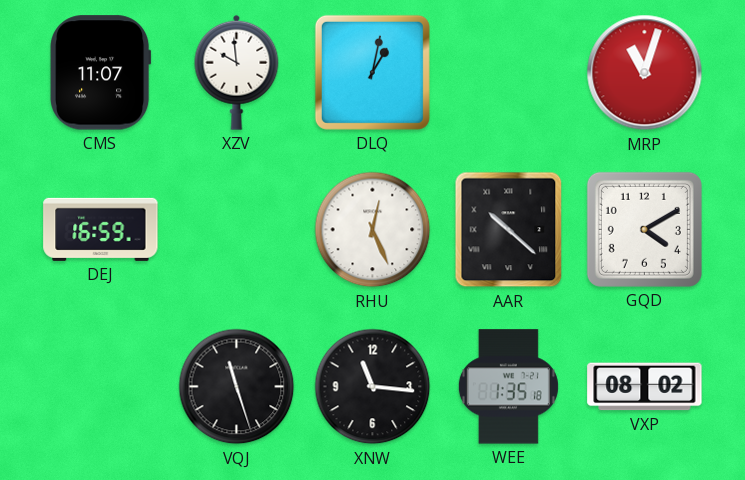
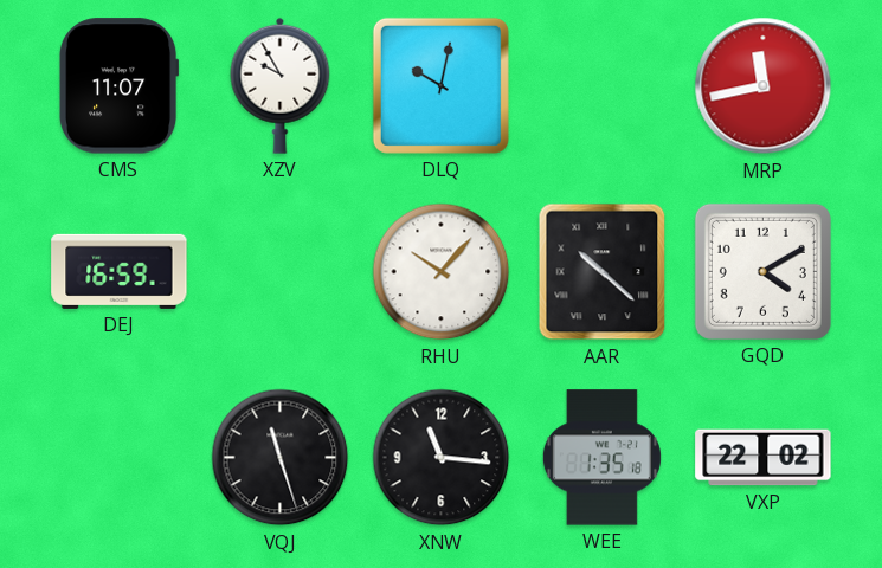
XZV: 9:59 -> 9:55 (281, 85)
DLQ: 1:02 -> 10:02 (440, 85)
MRP: 11:03 -> 11:43 (764, 86)
RHU: 12:26 -> 10:07 (442, 272)
VXP: 08:02 -> 22:02 (764, 458)
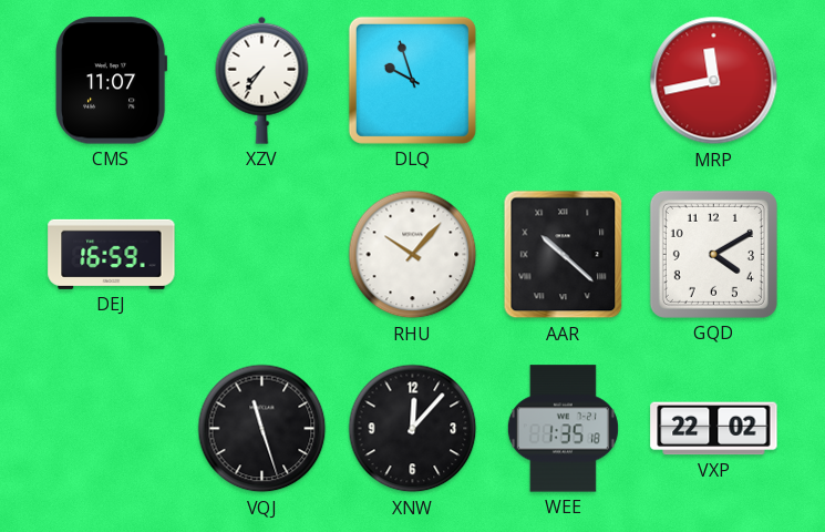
XZV: 9:55 -> 7:36 (262, 80)
DLQ: 10:02 -> 9:57 (412, 80)
XNW: 11:16 -> 12:07 (413, 429)
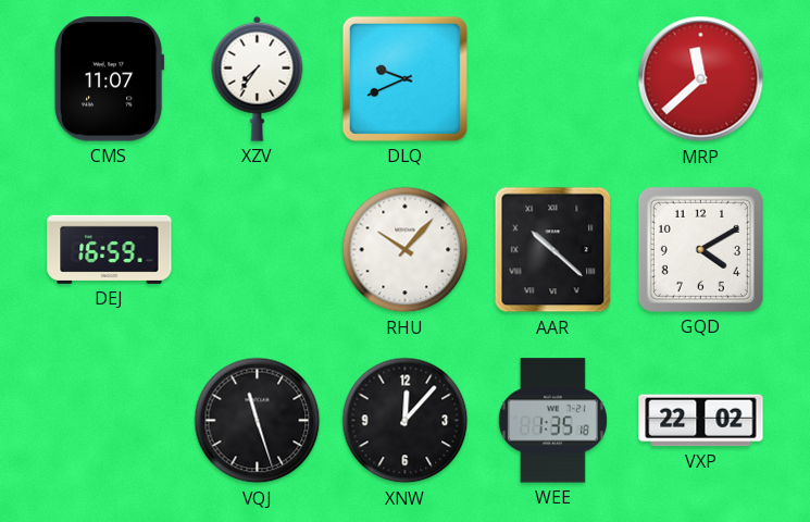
DLQ: 9:57 -> 9:41 (404, 78)
MRP: 11:43 -> 11:38 (701, 79)
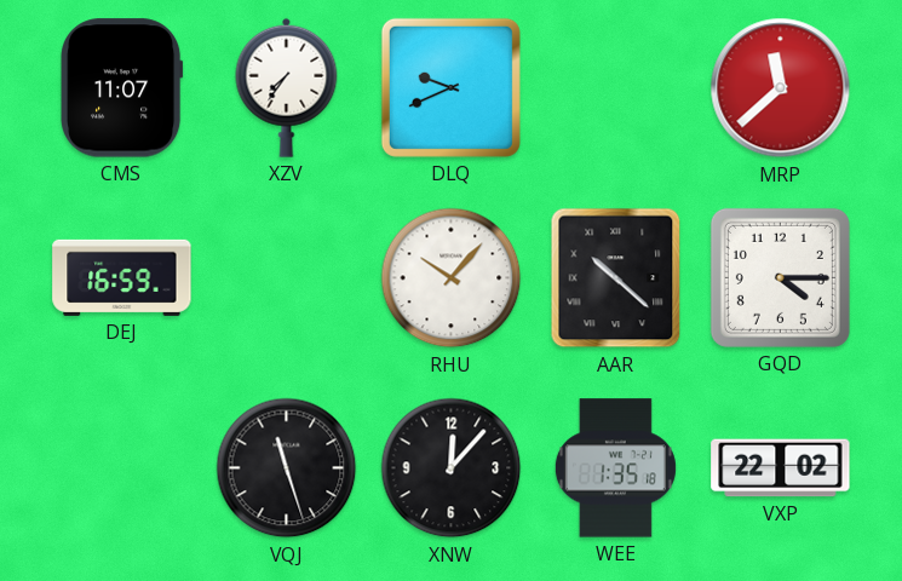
GQD: 4:10 -> 4:15 (780, 277)
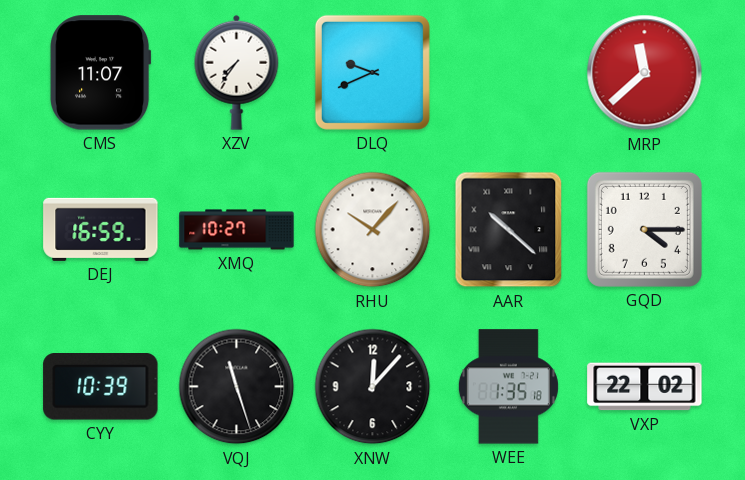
XMQ: none -> 10:27 (237, 230)
CYY: none -> 10:39 (101, 387)
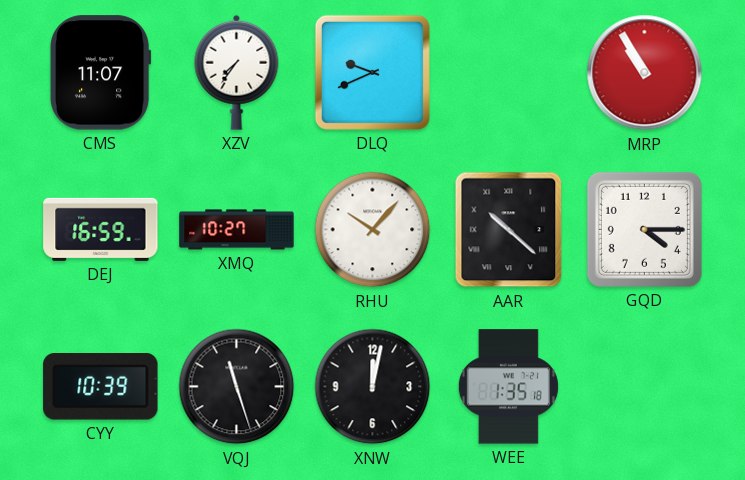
MRP: 11:38 -> 10:55 (645, 73)
XNW: 12:07 -> 12:02 (373, 387)
VXP: 22:02 -> none (645, 387)
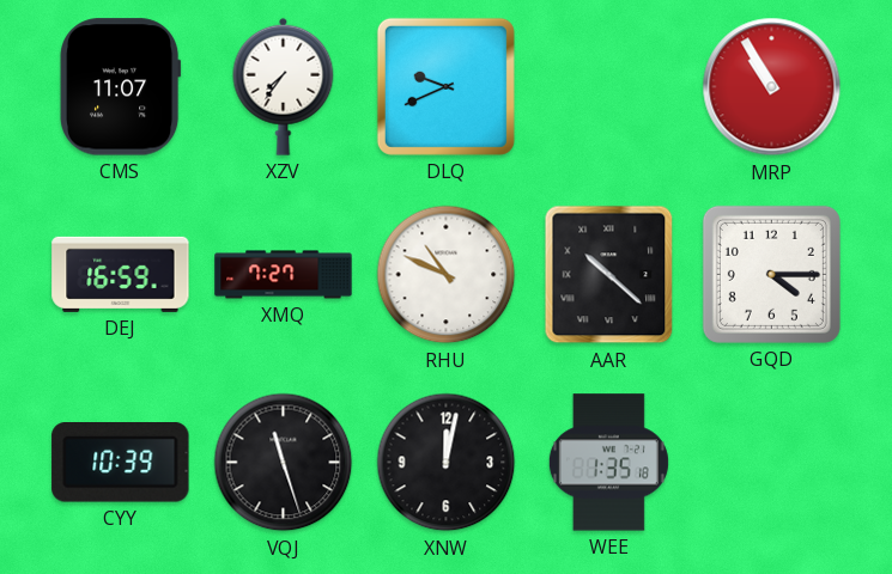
XMQ: 10:27 -> 7:27 (284, 275)
RHU: 10:07 -> 10:49 (447, 275)
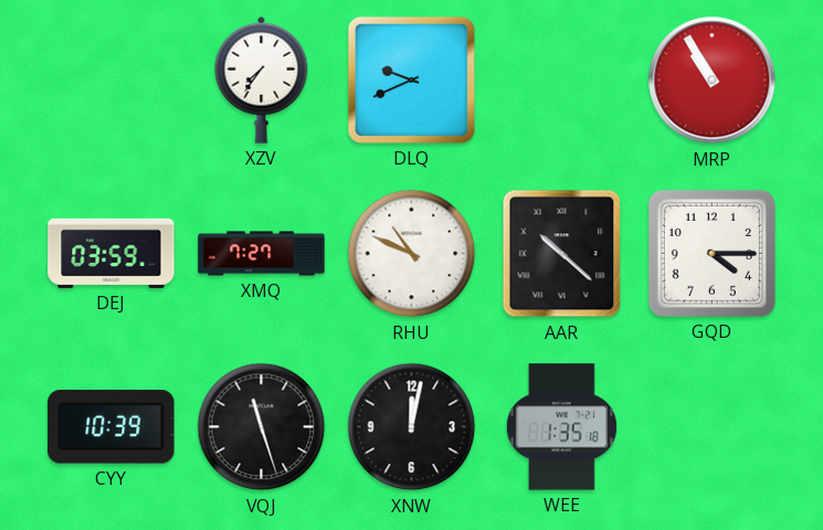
CMS: 11:07 -> none (121, 87)
DEJ: 16:59 -> 03:59 (112, 253)
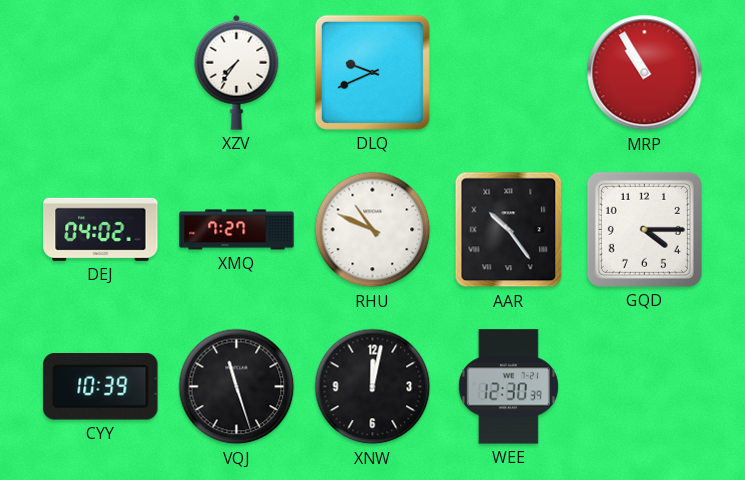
DEJ: 03:59 -> 04:02 (101, 229)
AAR: 10:22 -> 10:24 (509, 230)
WEE: 1:35 -> 12:30 (508, 387)
